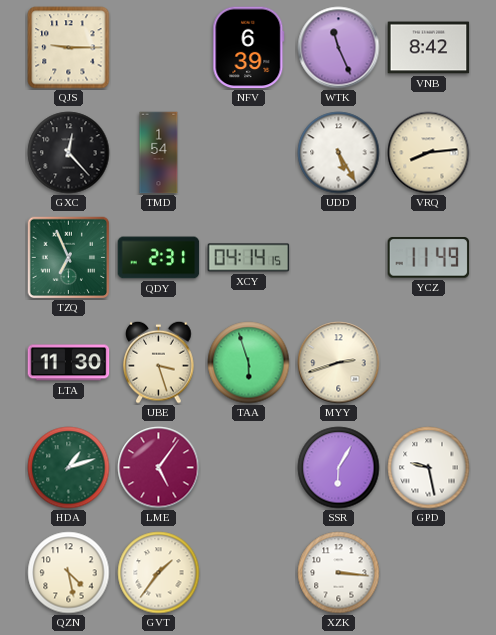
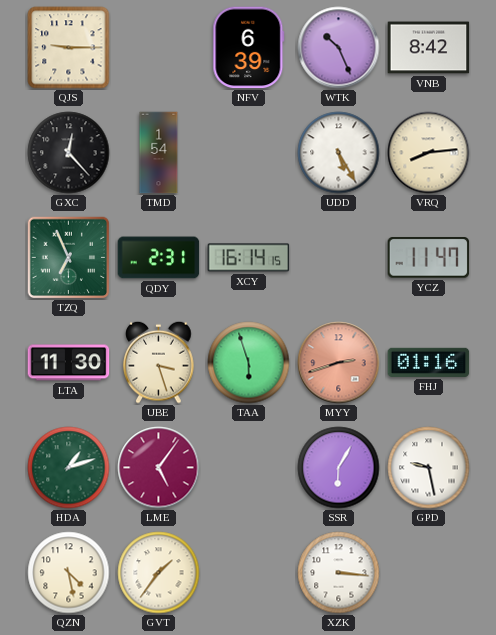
WTK: 11:26 -> 10:26 (339, 48)
XCY: 04:14 -> 16:14 (249, 258)
YCZ: 11:49 -> 11:47 (429, 258)
MYY dial: cream -> salmon (339, 363)
FHJ: none -> 01:16 (429, 362)
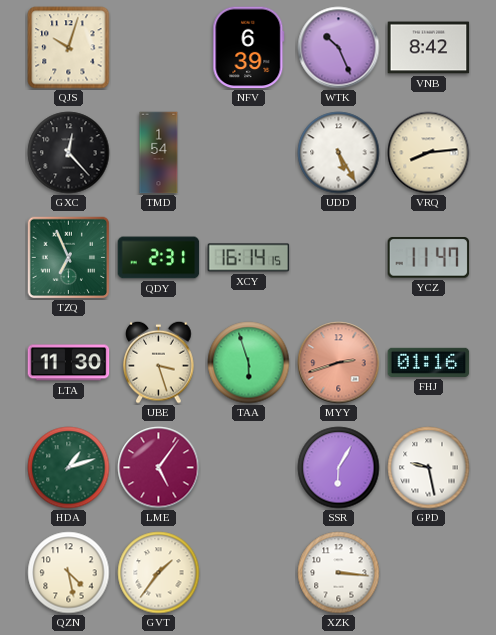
QJS: 9:15 -> 10:03 (69, 48)
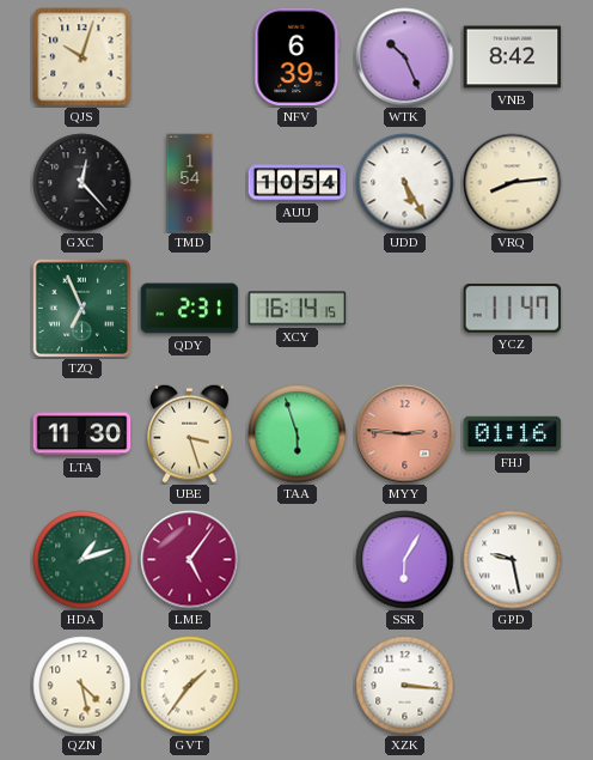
AUU: none -> 10:54 (298, 183)
MYY: 2:42 -> 2:46 (405, 434)
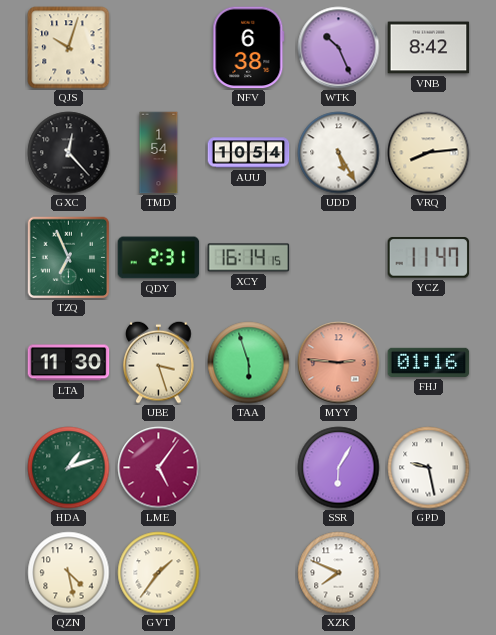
NFV: 6:39 -> 6:38 (249, 48)
XZK: 3:16 -> 7:49 (339, 573)
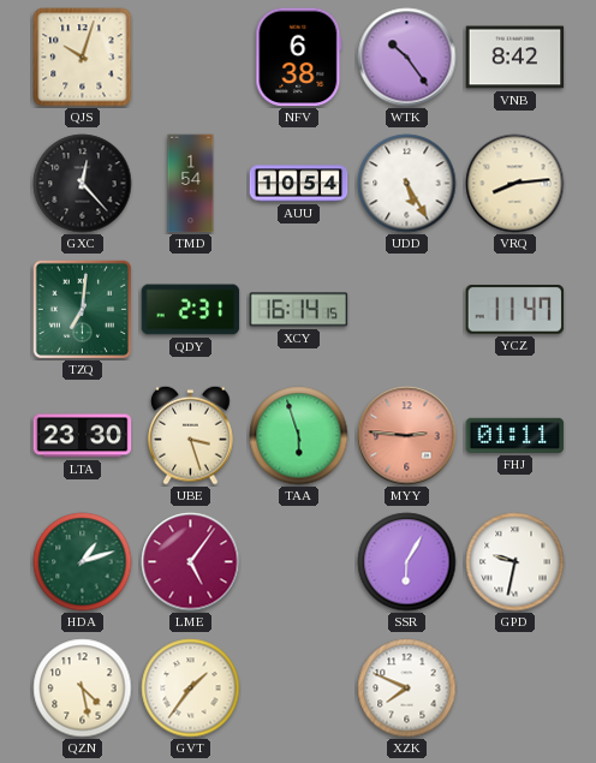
WTK: 10:26 -> 10:24 (407, 58)
TZQ: 6:56 -> 7:01 (82, 309)
LTA: 11:30 -> 23:30 (83, 436)
FHJ: 01:16 -> 01:11 (515, 435)
GPD: 9:28 -> 9:32 (515, 562)
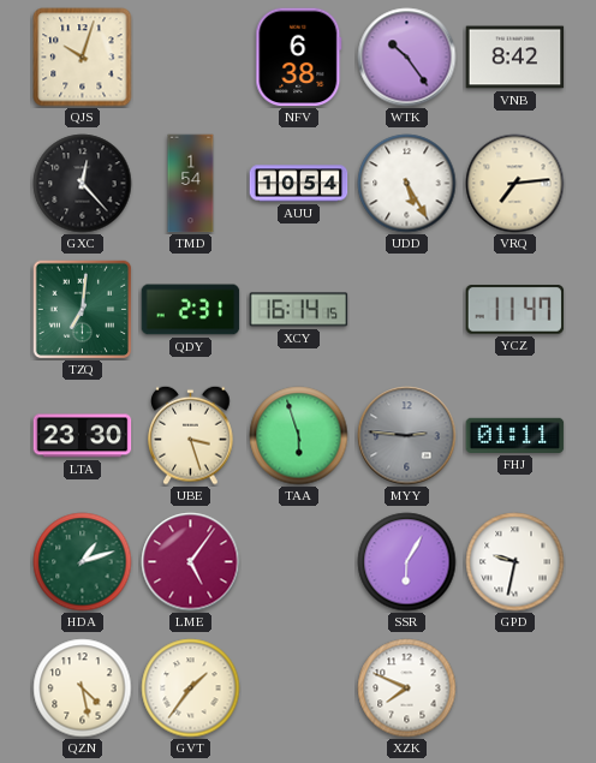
VRQ: 8:14 -> 7:14 (515, 184)
MYY dial: salmon -> grey (407, 436)
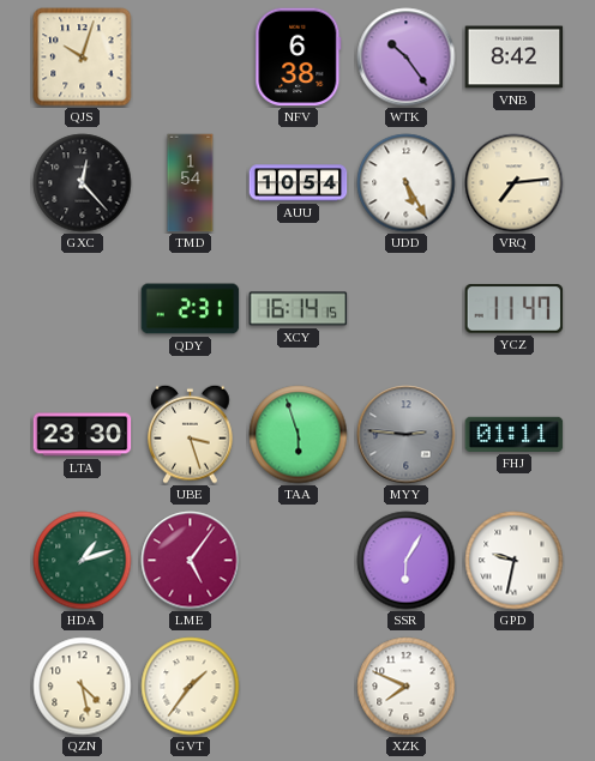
TZQ: 7:01 -> none (82, 309)
